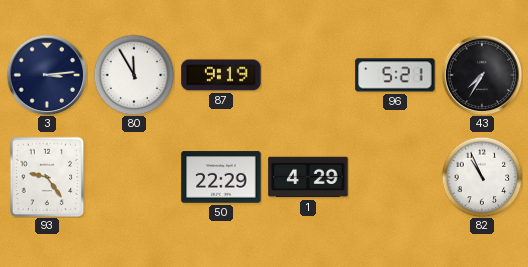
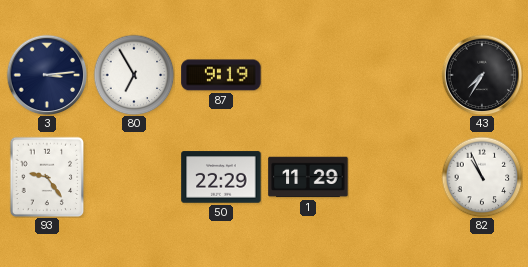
80: 11:55 -> 6:55 (134, 75)
96: 5:21 -> none (395, 75)
1: 4:29 -> 11:29 (308, 177)
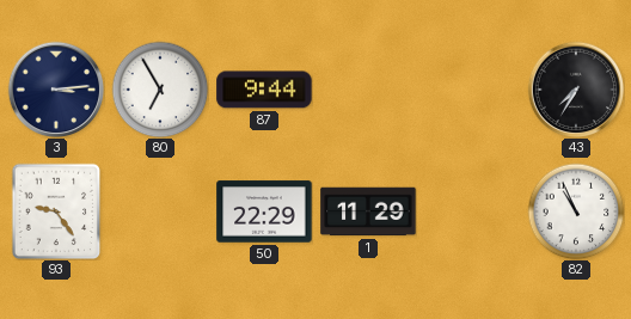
87: 9:19 -> 9:44 (264, 90)
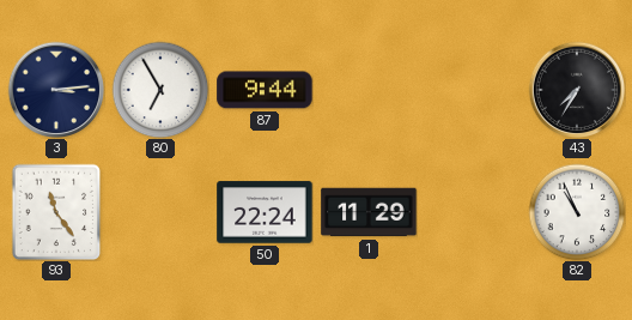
93: 9:24 -> 11:24 (56, 212)
50: 22:29 -> 22:24 (265, 212)
